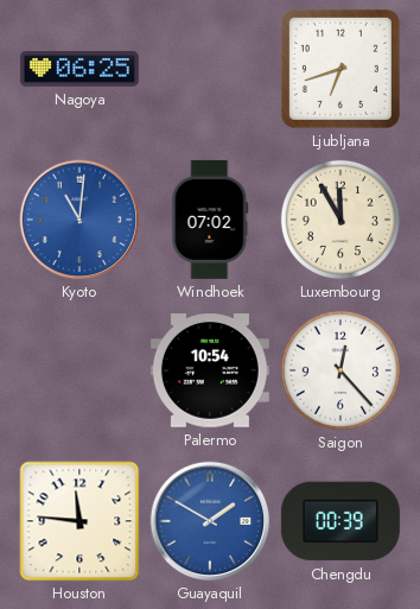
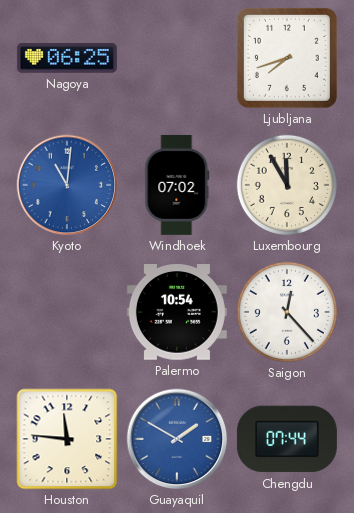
Ljubljana: 6:42 -> 7:42 (287, 58)
Chengdu: 00:39 -> 07:44 (287, 439)
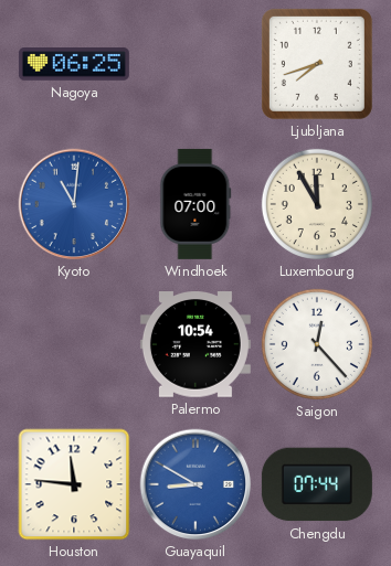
Windhoek: 07:02 -> 07:00 (196, 204)
Guayaquil: 1:50 -> 8:50 (196, 484)
